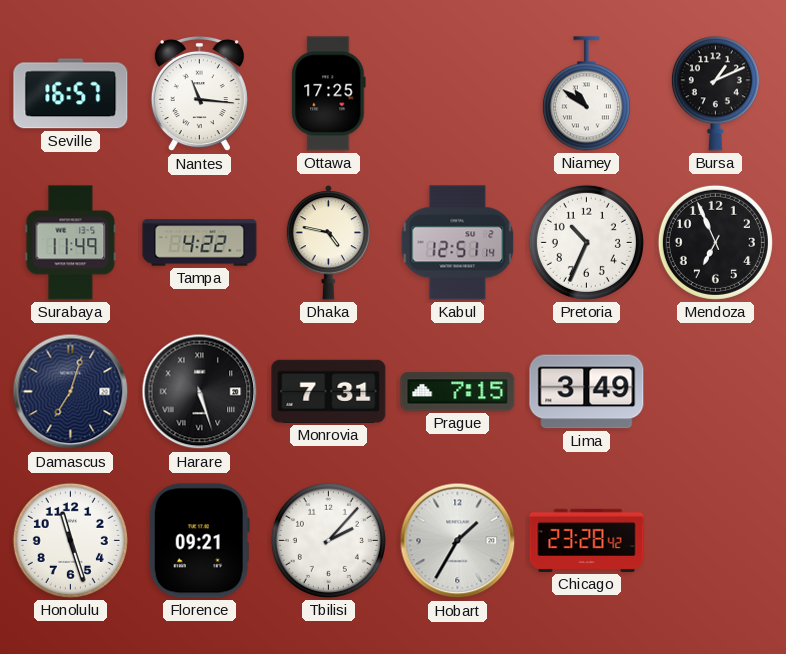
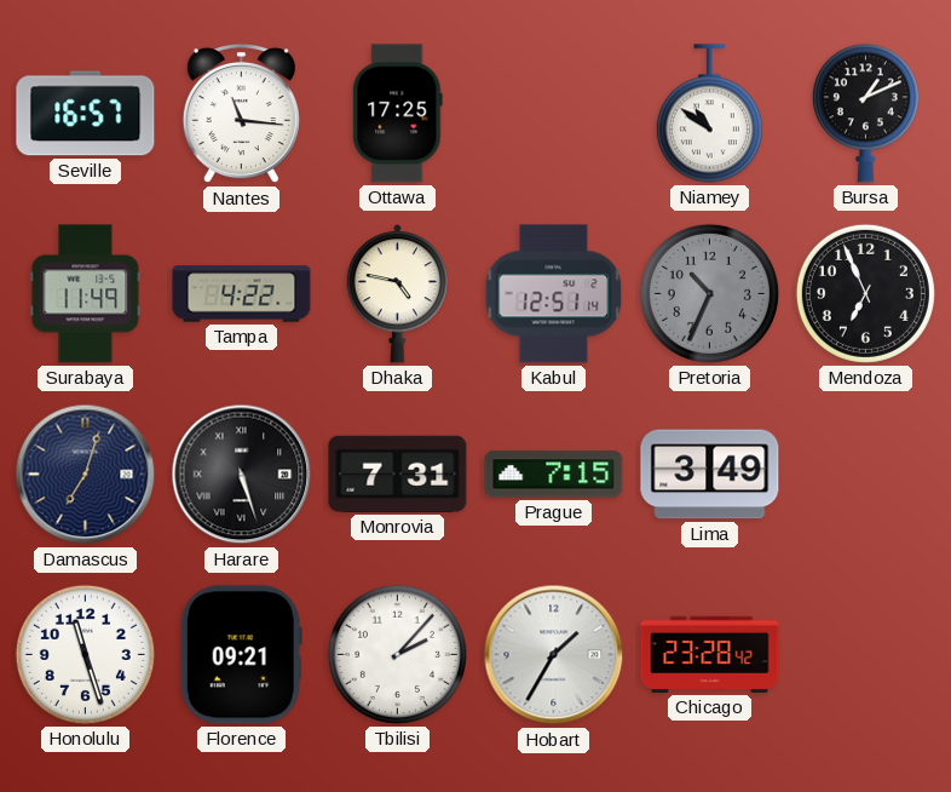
Pretoria dial: white -> grey (709, 293)
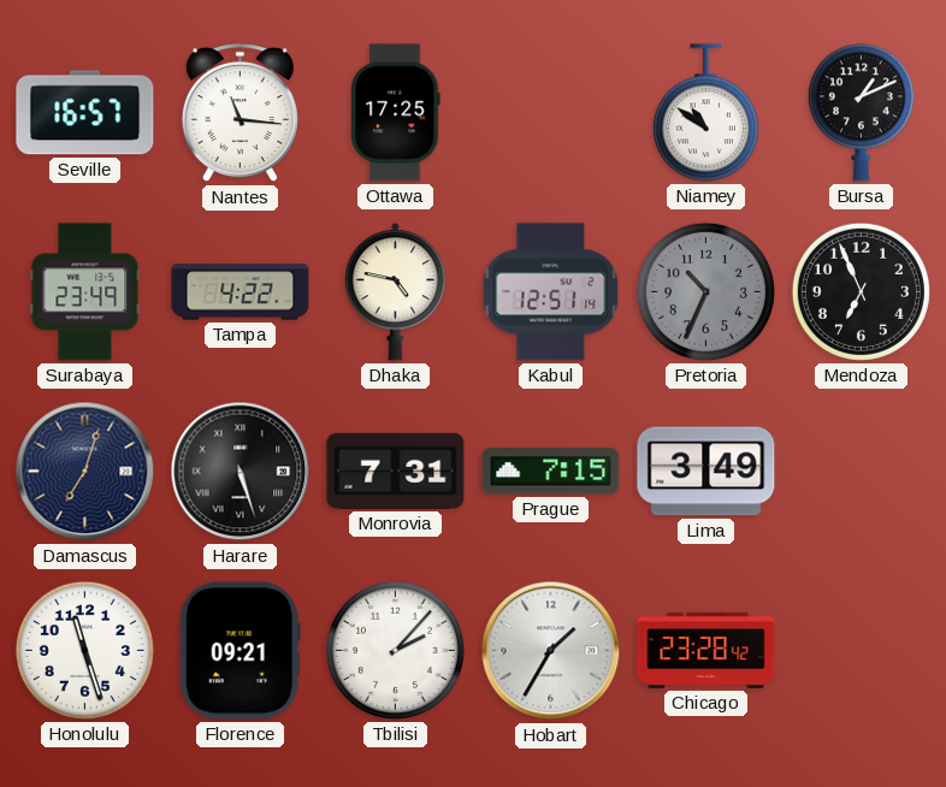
Surabaya: 11:49 -> 23:49 (85, 292)
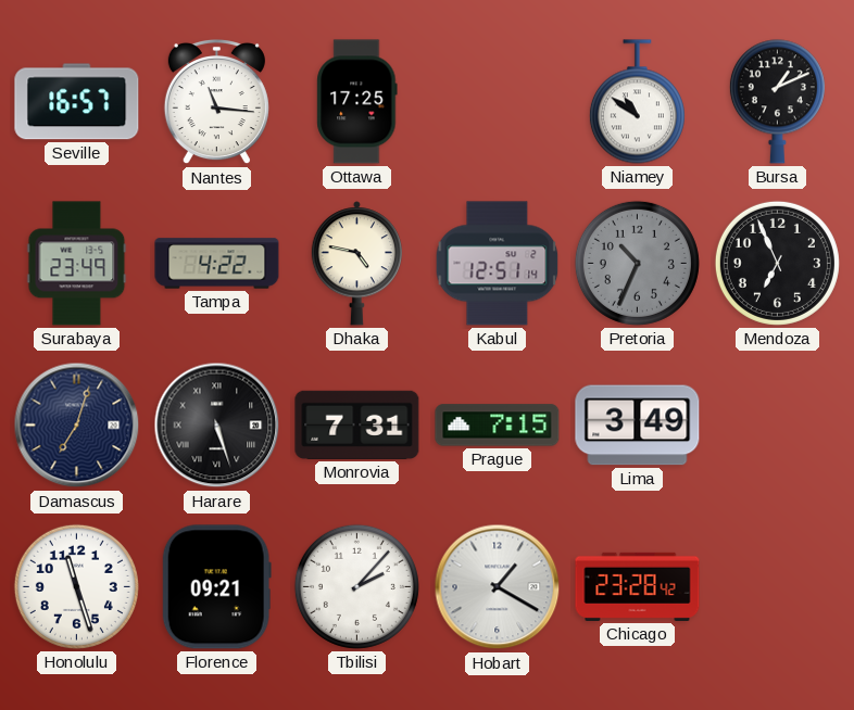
Hobart: 1:35 -> 1:20 (498, 587)
